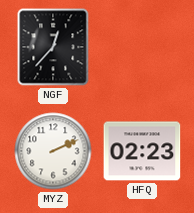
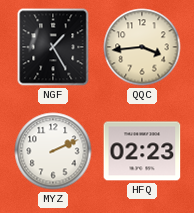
NGF: 12:37 -> 1:25 (53, 47)
QQC: none -> 3:44 (142, 47)
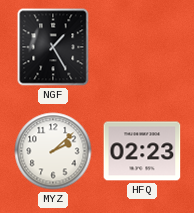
QQC: 3:44 -> none (142, 47)
MYZ: 2:11 -> 2:08 (53, 151)
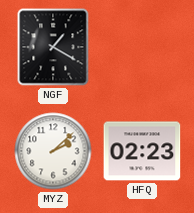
NGF: 1:25 -> 1:20 (53, 47)
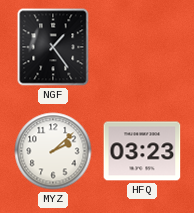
NGF: 1:20 -> 1:24 (53, 47)
HFQ: 02:23 -> 03:23 (142, 151)
